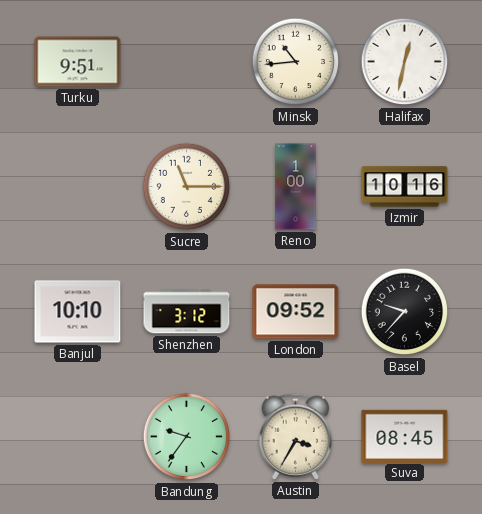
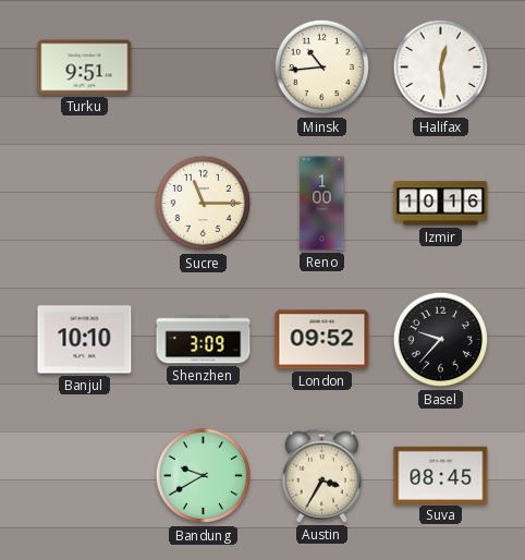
Halifax: 12:32 -> 12:29 (441, 68)
Shenzhen: 3:12 -> 3:09 (204, 340)
Bandung: 9:36 -> 9:40 (204, 476)
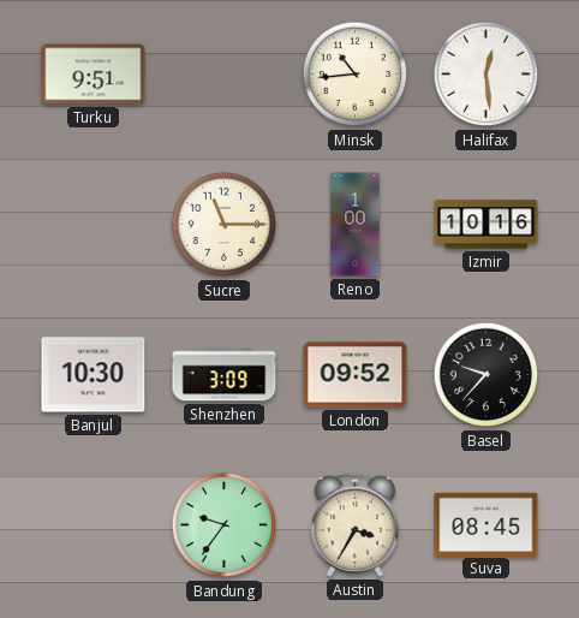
Banjul: 10:10 -> 10:30 (94, 375)
Bandung: 9:40 -> 9:36 (225, 525)
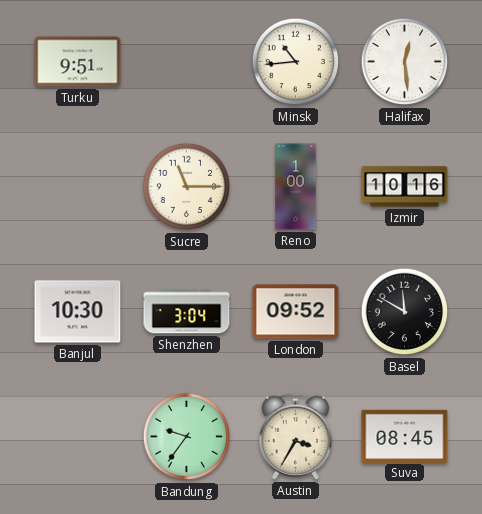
Shenzhen: 3:09 -> 3:04 (187, 312)
Basel: 9:37 -> 11:50 (405, 312)
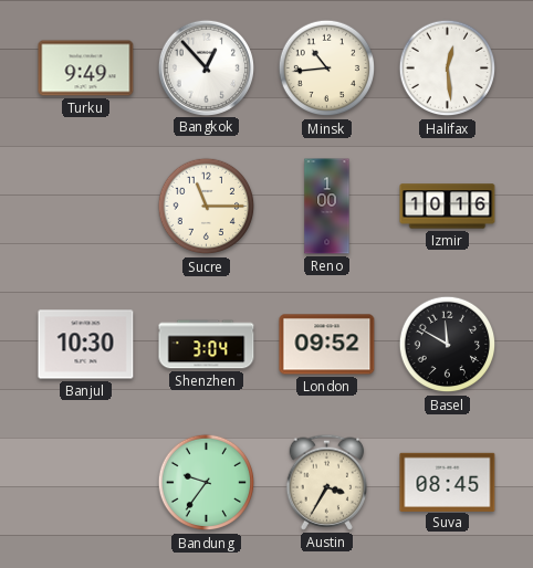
Turku: 9:51 -> 9:49 (86, 69)
Bangkok: none -> 12:53 (206, 67)
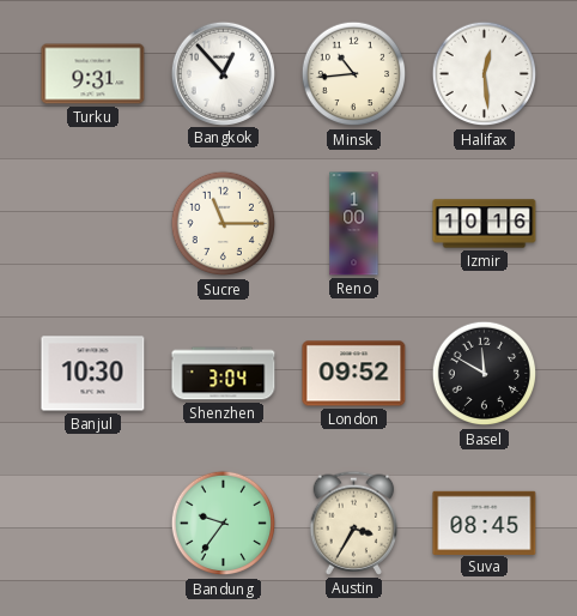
Turku: 9:49 -> 9:31 (93, 74)
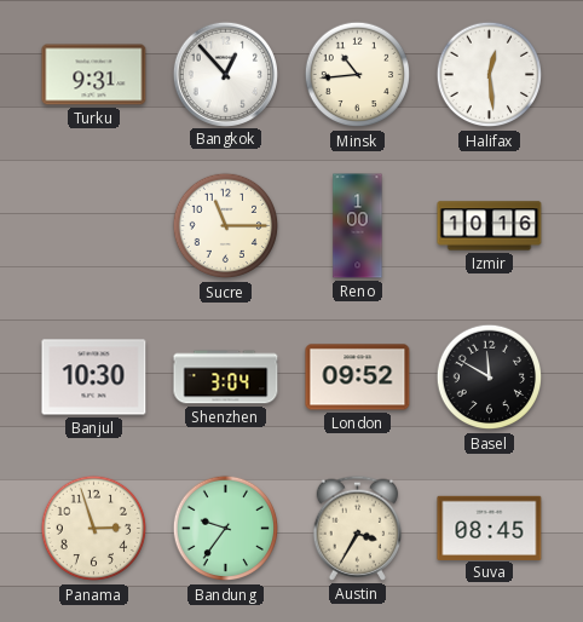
Panama: none -> 2:57 (94, 529)
